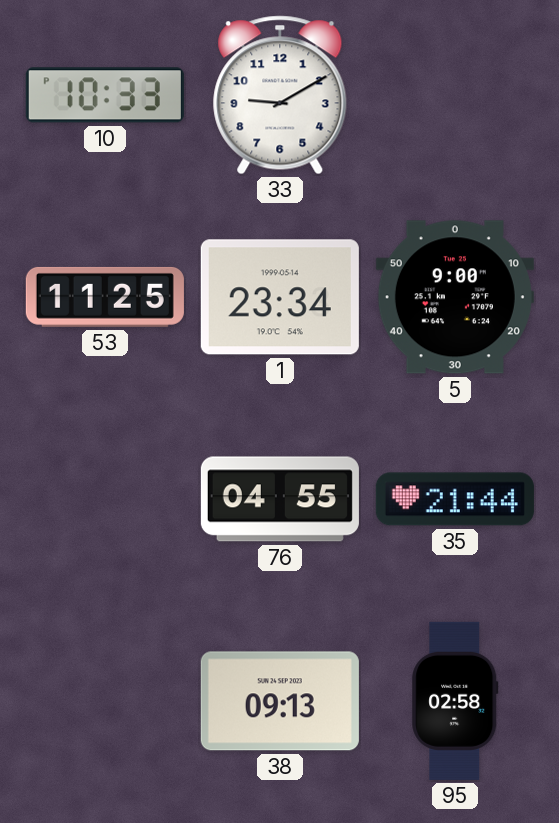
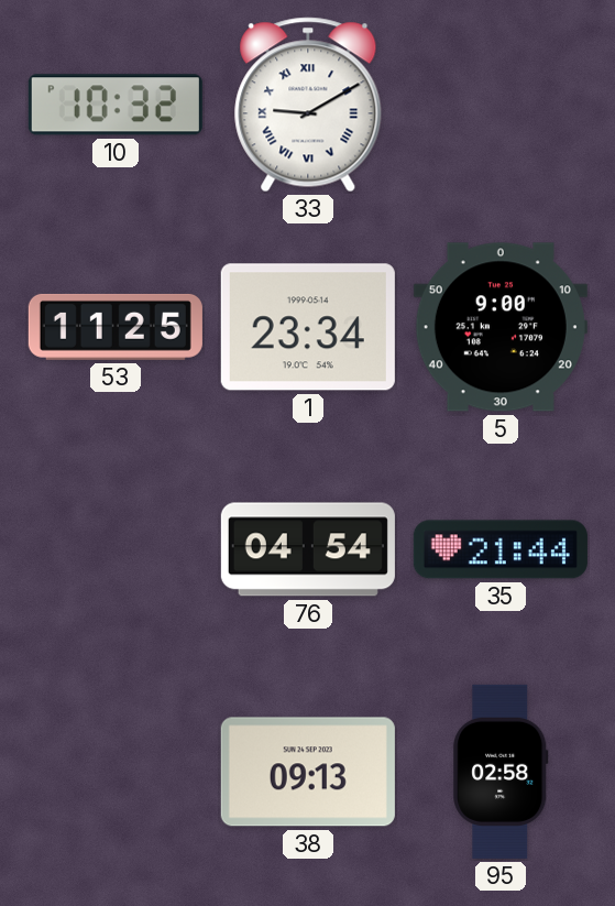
10: 10:33 -> 10:32 (116, 105)
33 numerals: Arabic -> Roman (308, 105)
76: 04:55 -> 04:54 (308, 549)
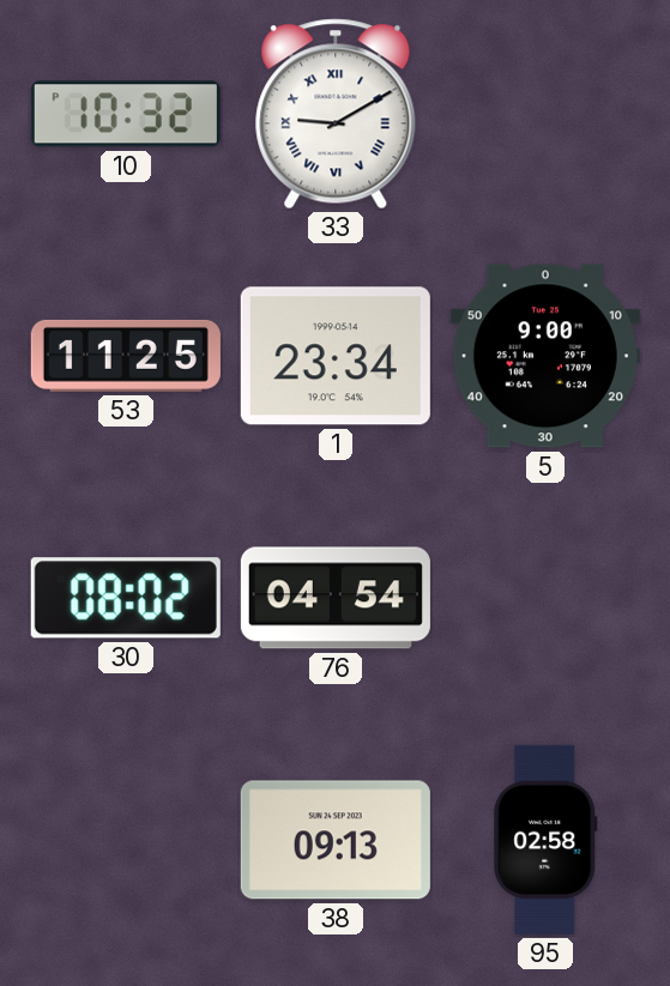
30: none -> 08:02 (126, 598)
35: 21:44 -> none (501, 549)
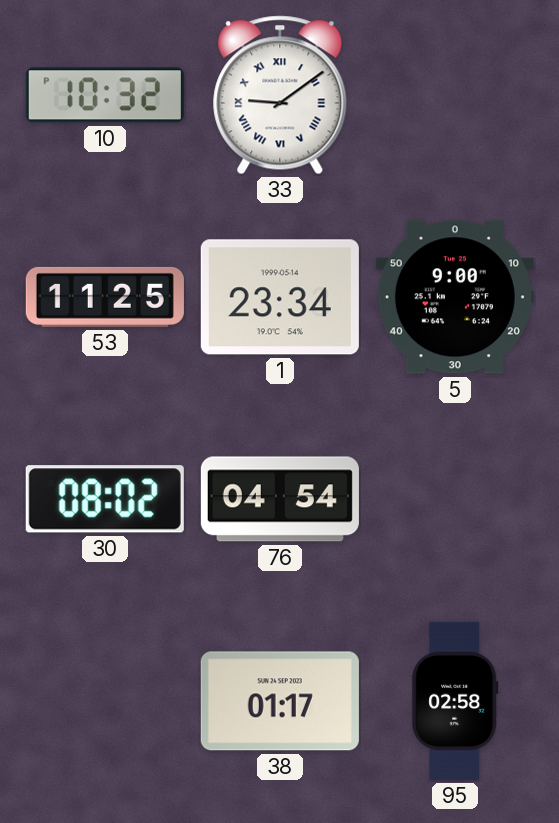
33: 9:10 -> 9:09 (280, 95)
38: 09:13 -> 01:17 (280, 701)
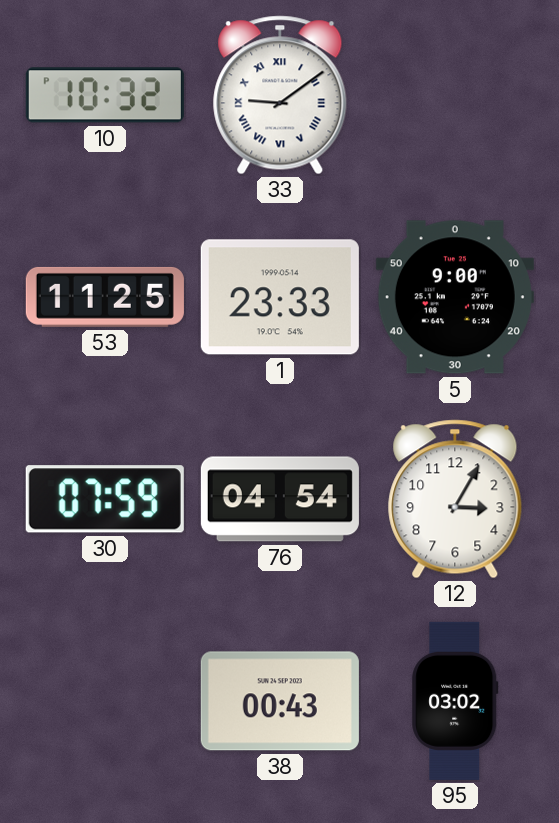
1: 23:34 -> 23:33 (280, 297)
30: 08:02 -> 07:59 (105, 499)
12: none -> 3:05 (455, 499)
38: 01:17 -> 00:43 (280, 701)
95: 02:58 -> 03:02 (455, 701)
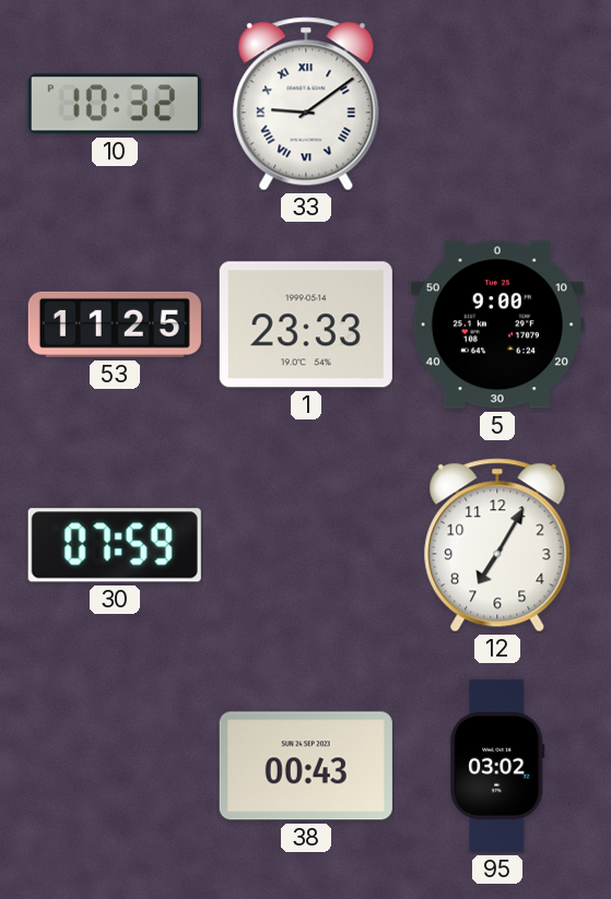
76: 04:54 -> none (280, 499)
12: 3:05 -> 7:05 (497, 545)
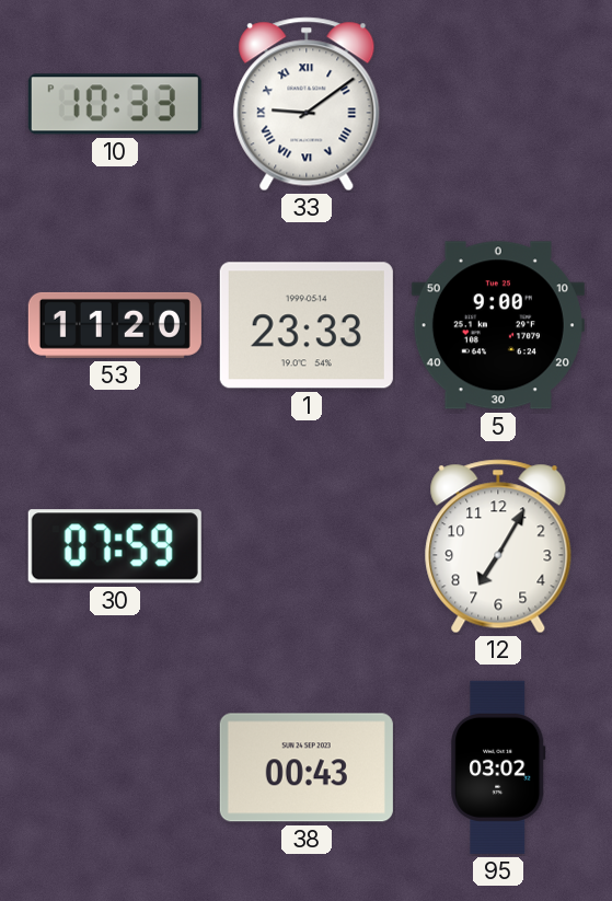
10: 10:32 -> 10:33 (115, 104)
53: 11:25 -> 11:20 (115, 325)
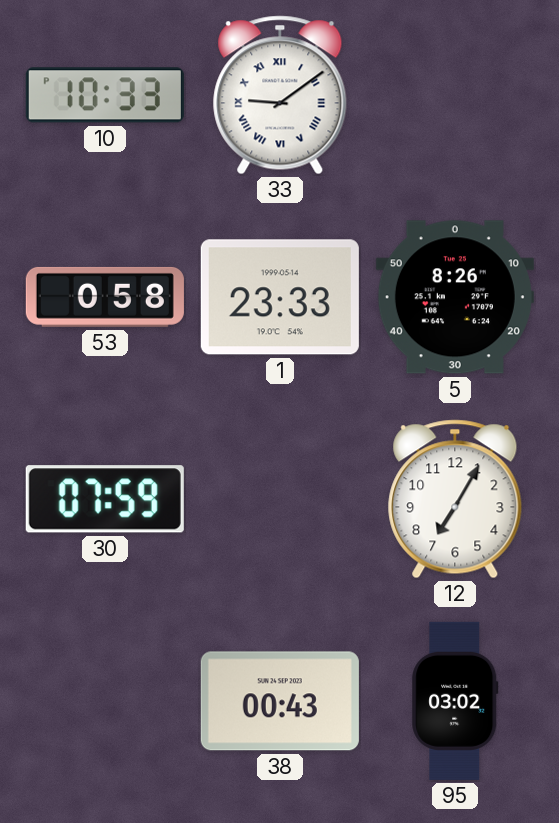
53: 11:20 -> 0:58 (105, 297)
5: 9:00 -> 8:26 (455, 297)
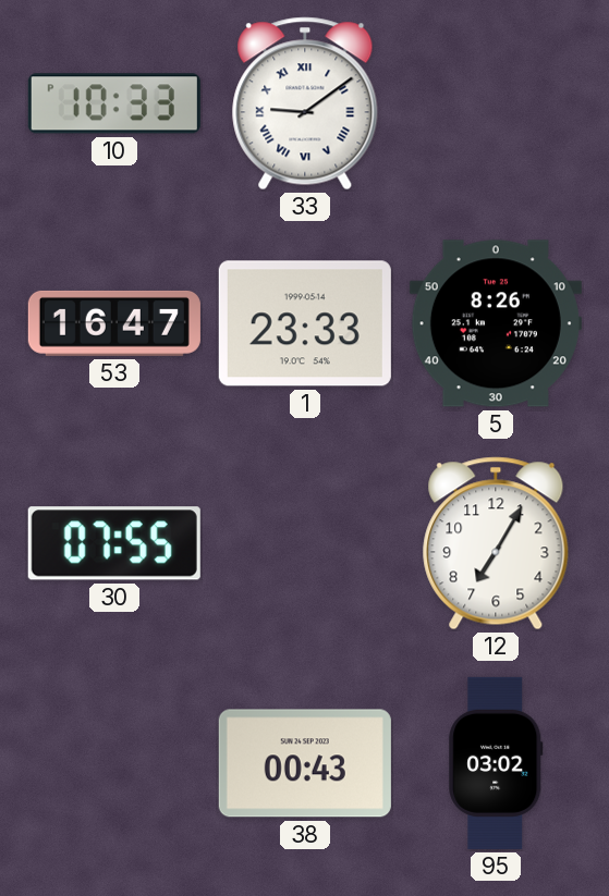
53: 0:58 -> 16:47 (114, 323)
30: 07:59 -> 07:55 (114, 543)
